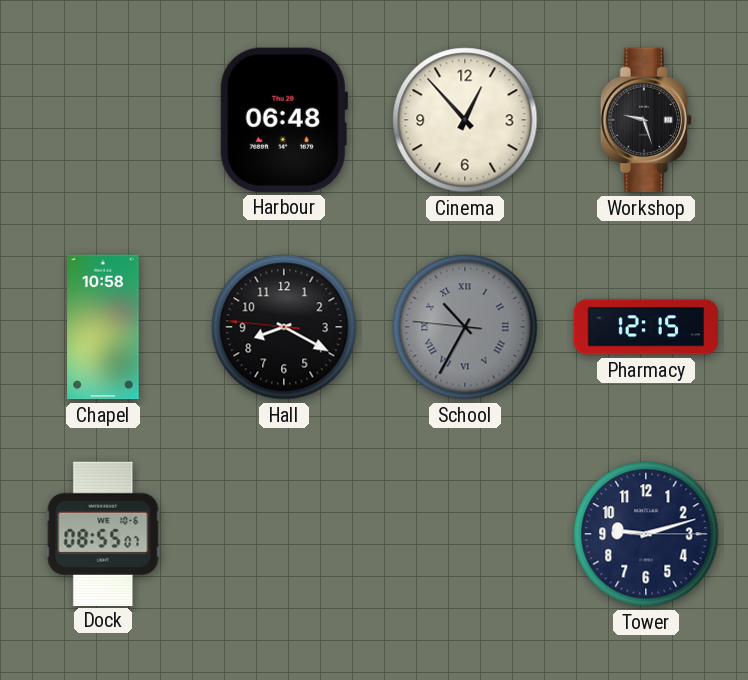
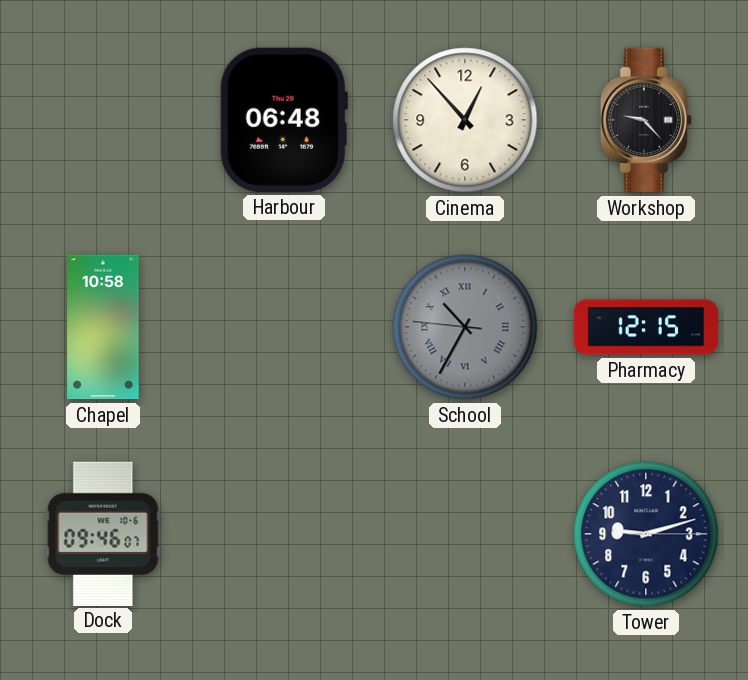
Workshop: 9:27 -> 9:23 (645, 120)
Hall: 8:19 -> none (284, 327)
Dock: 08:55 -> 09:46 (103, 533)
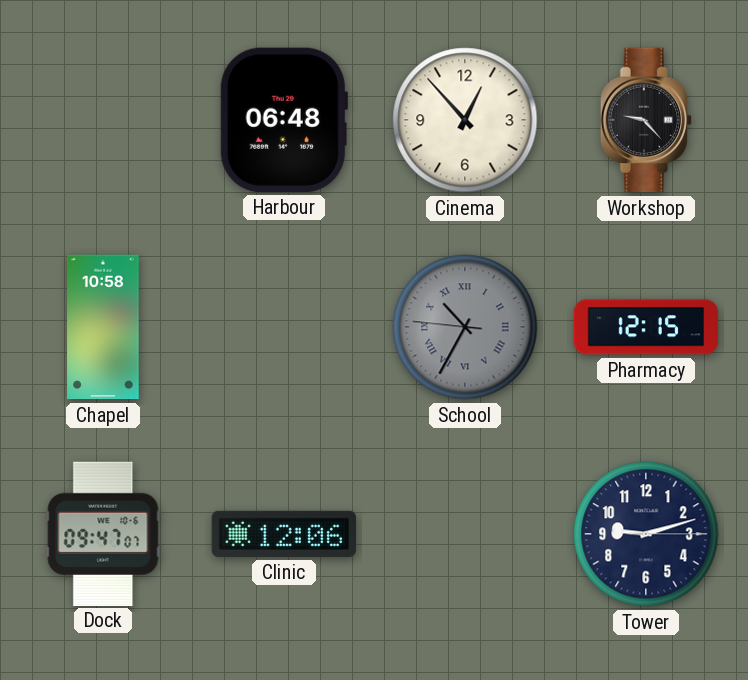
Dock: 09:46 -> 09:47 (103, 533)
Clinic: none -> 12:06 (283, 534)
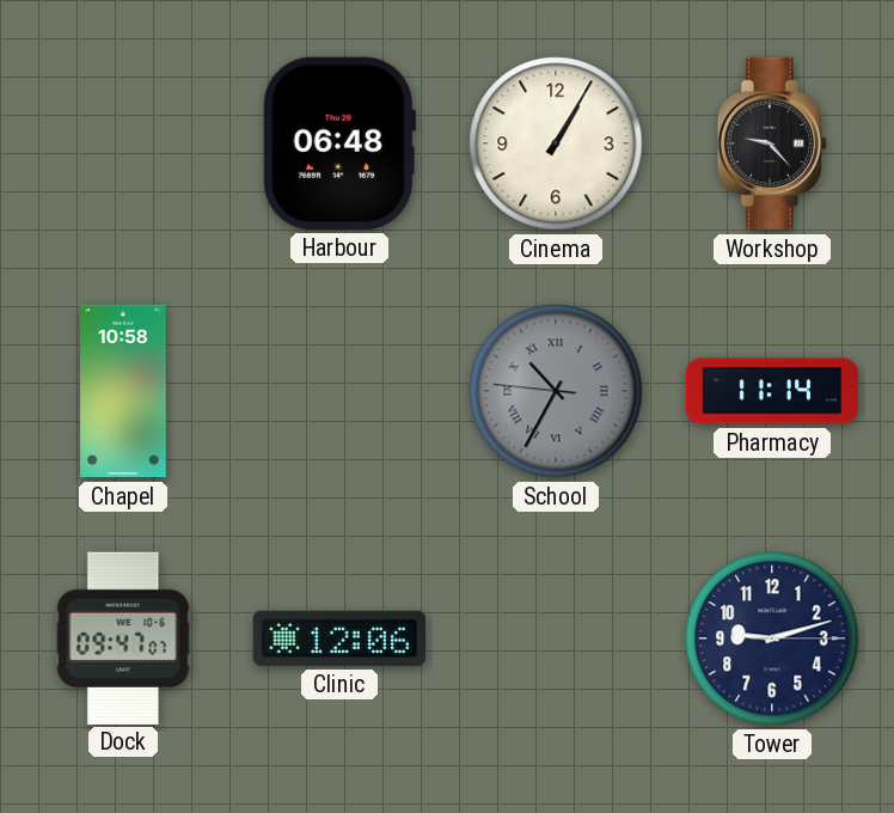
Cinema: 12:53 -> 1:05 (556, 143)
Pharmacy: 12:15 -> 11:14 (772, 391)
